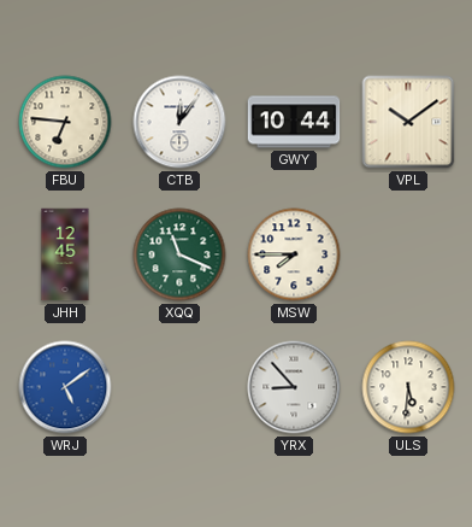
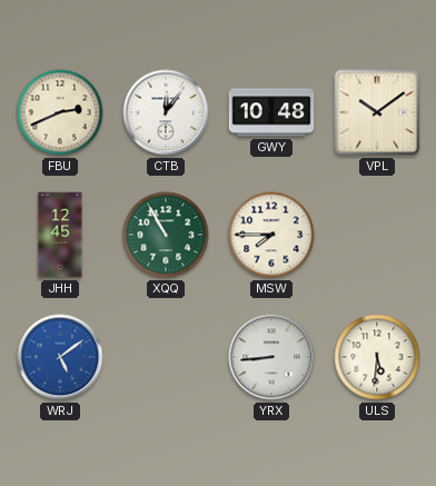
FBU: 6:46 -> 2:41 (60, 112)
GWY: 10:44 -> 10:48 (271, 112)
XQQ: 11:19 -> 10:55 (166, 235)
YRX: 8:53 -> 8:44 (271, 357)
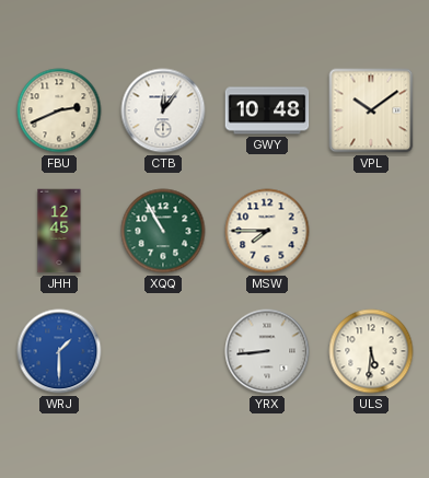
WRJ: 5:09 -> 1:30 (59, 351)
